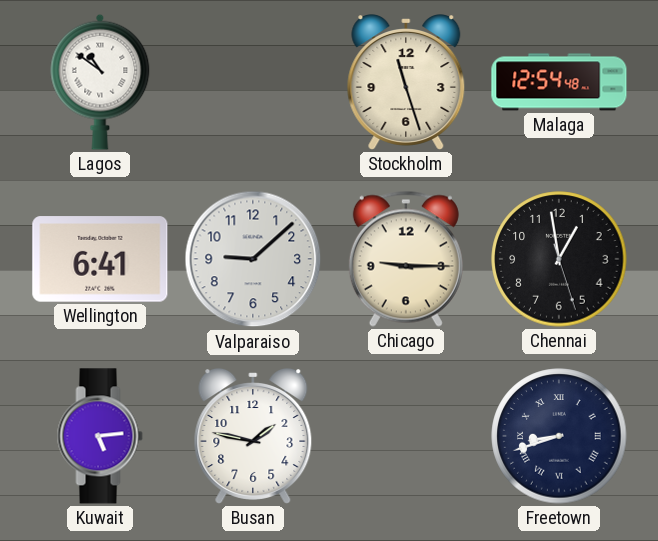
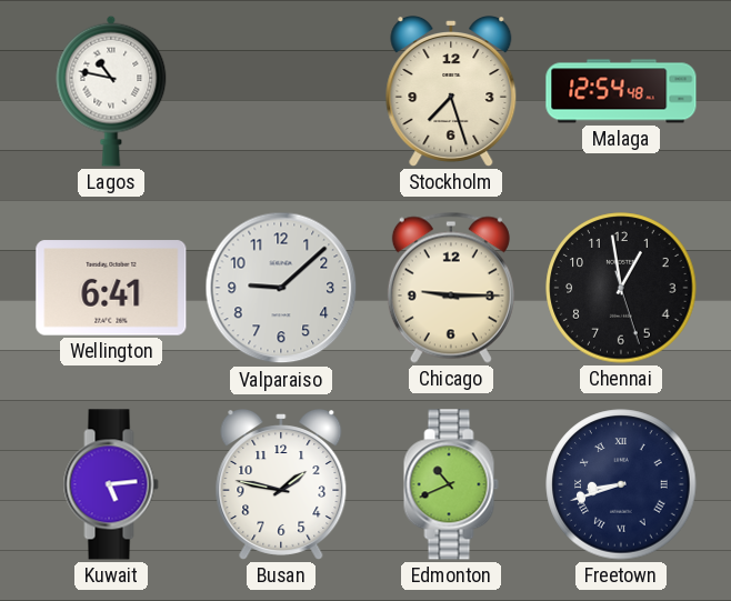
Lagos: 10:51 -> 10:47 (111, 91)
Stockholm: 11:27 -> 7:27 (451, 92)
Edmonton: none -> 10:41 (451, 484)
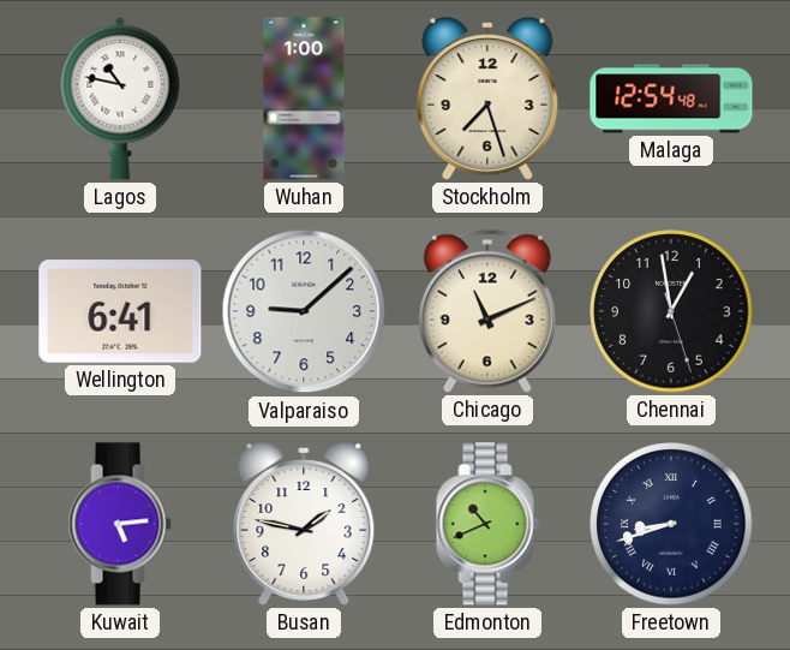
Wuhan: none -> 1:00 (304, 99)
Chicago: 9:15 -> 11:11 (487, 311)
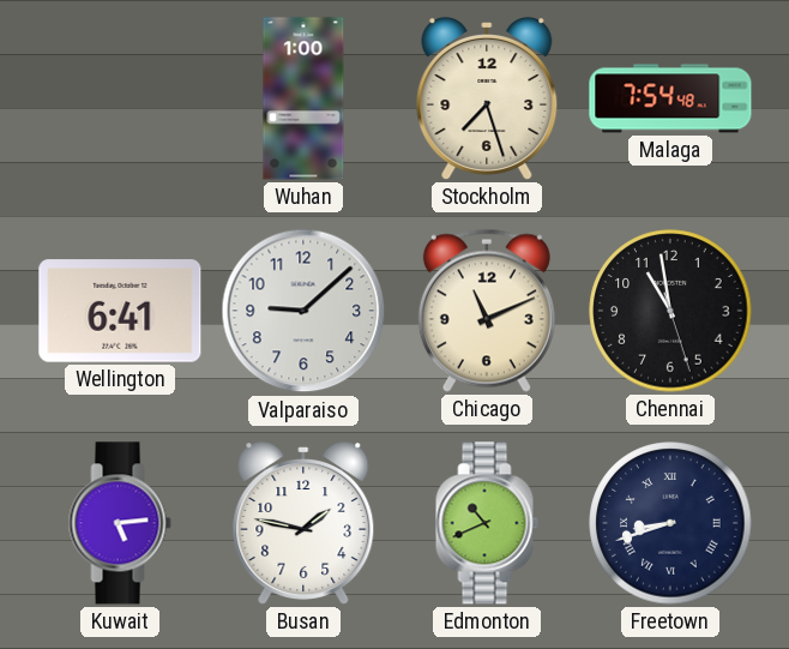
Lagos: 10:47 -> none (120, 99)
Malaga: 12:54 -> 7:54 (670, 98)
Chennai: 12:58 -> 10:58 (670, 311)
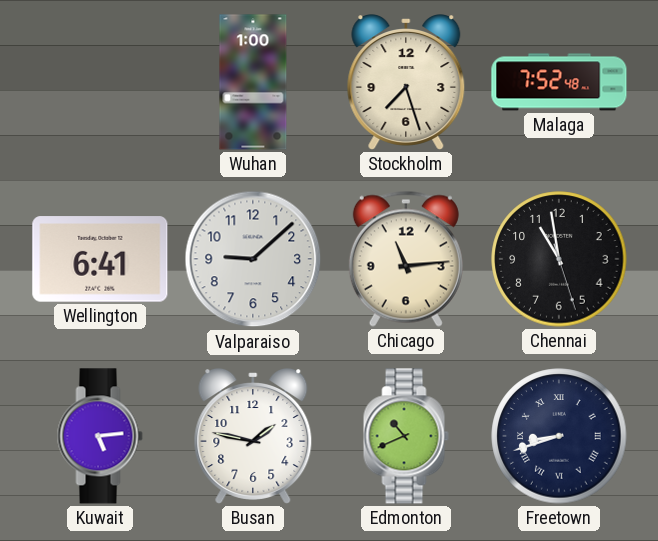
Malaga: 7:54 -> 7:52 (559, 82)
Chicago: 11:11 -> 11:14 (406, 259)
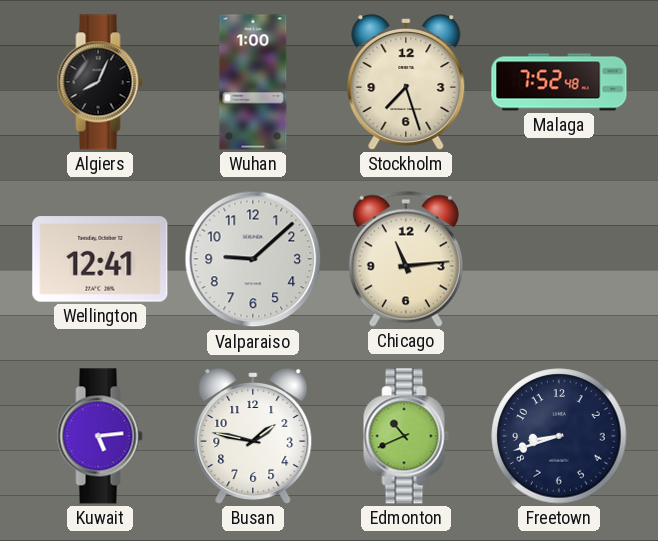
Algiers: none -> 8:04 (100, 82)
Wellington: 6:41 -> 12:41 (100, 259)
Chennai: 10:58 -> none (559, 259)
Freetown numerals: Roman -> Arabic (559, 436)
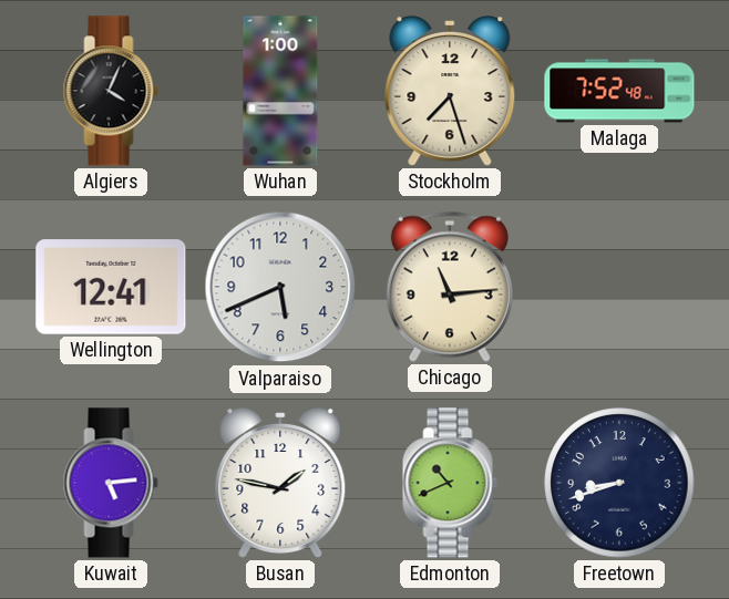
Algiers: 8:04 -> 4:04 (111, 91)
Valparaiso: 9:08 -> 5:41 (280, 287)
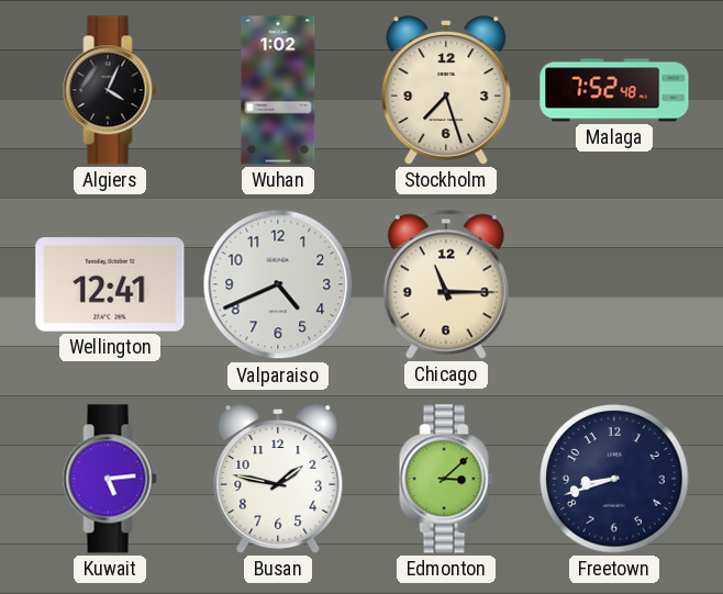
Wuhan: 1:00 -> 1:02 (278, 90)
Valparaiso: 5:41 -> 4:41 (278, 284)
Chicago: 11:14 -> 11:15 (446, 284)
Edmonton: 10:41 -> 3:08 (446, 479)
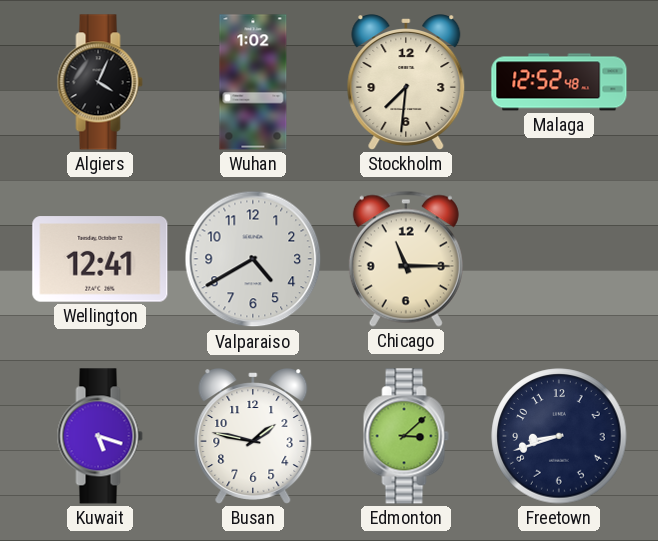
Stockholm: 7:27 -> 7:31 (406, 83)
Malaga: 7:52 -> 12:52 (559, 82)
Valparaiso: 4:41 -> 4:40 (253, 259)
Kuwait: 5:14 -> 5:18 (100, 436)
